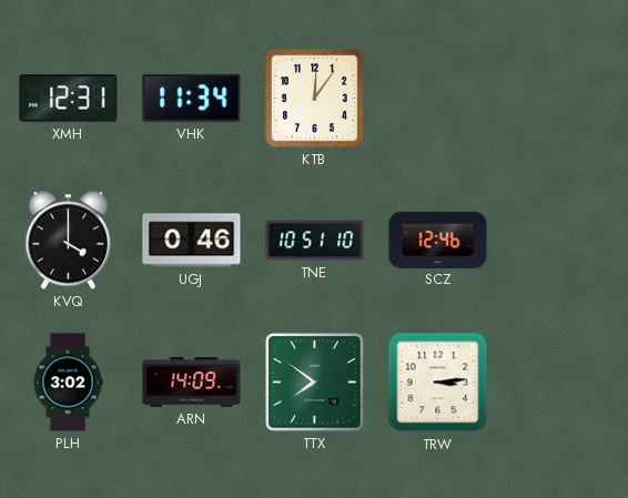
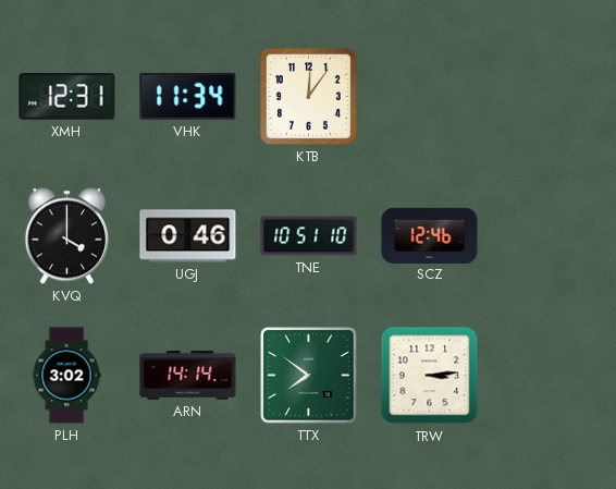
ARN: 14:09 -> 14:14 (188, 375)
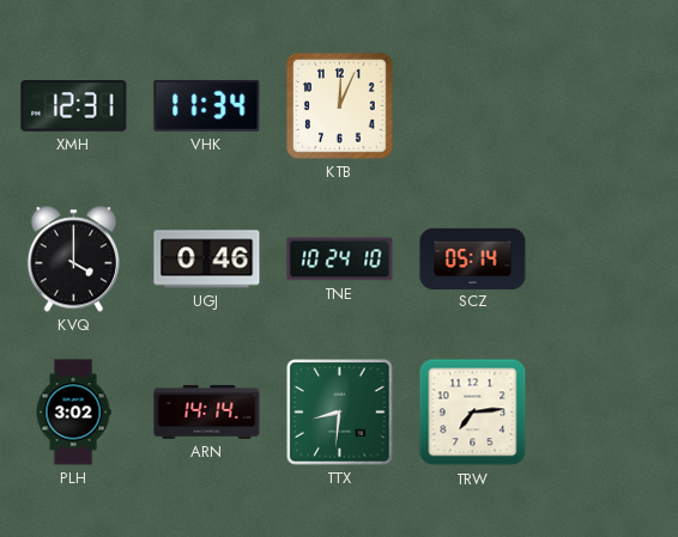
KTB: 12:06 -> 12:04 (339, 105)
TNE: 10:51 -> 10:24 (340, 260)
SCZ: 12:46 -> 05:14 (473, 258)
TTX: 7:51 -> 8:31 (340, 413)
TRW: 3:14 -> 7:14 (473, 413)
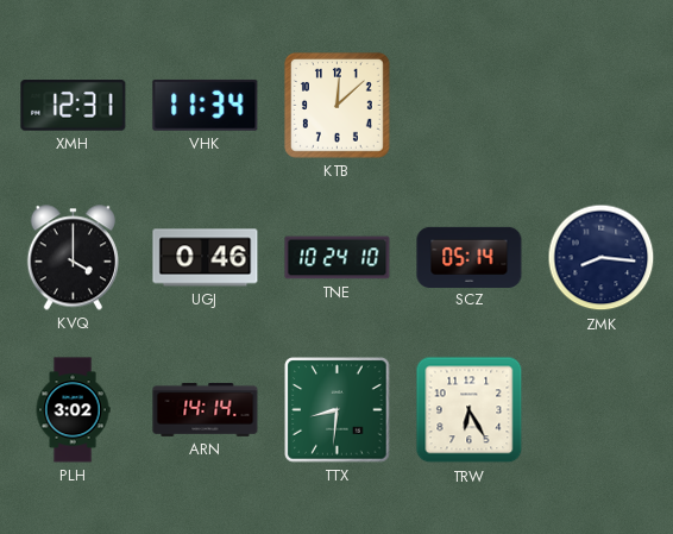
KTB: 12:04 -> 12:08 (336, 105)
ZMK: none -> 8:16 (602, 258)
TRW: 7:14 -> 6:25 (470, 410)
